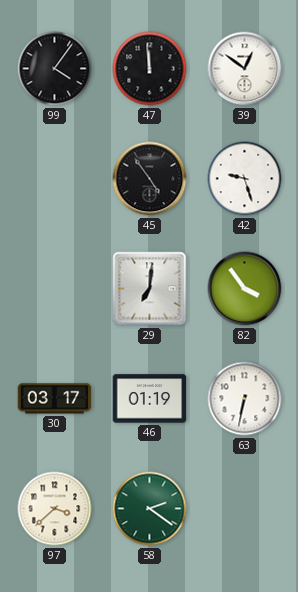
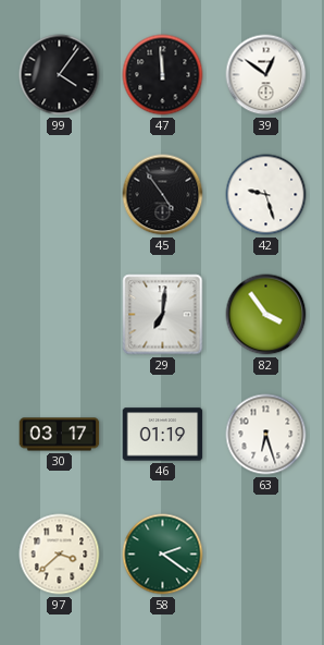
63: 6:32 -> 6:27 (266, 435)
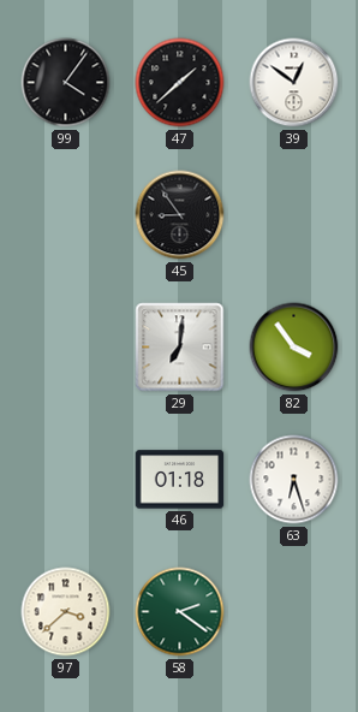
47: 11:59 -> 1:38 (180, 83)
45: 4:54 -> 8:54 (180, 215)
42: 9:27 -> none (266, 195)
30: 03:17 -> none (60, 435)
46: 01:19 -> 01:18 (180, 480)
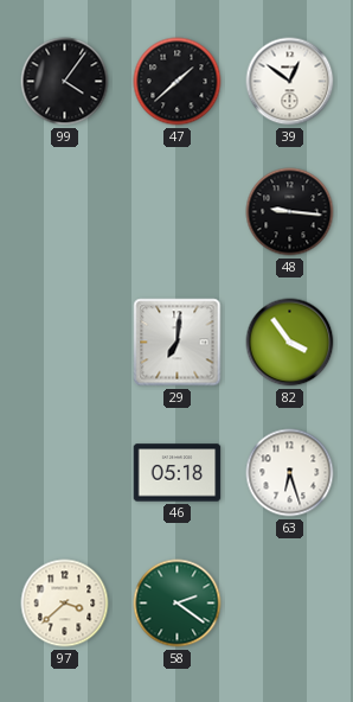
45: 8:54 -> none (180, 215)
48: none -> 9:16 (290, 212)
46: 01:18 -> 05:18 (178, 473)
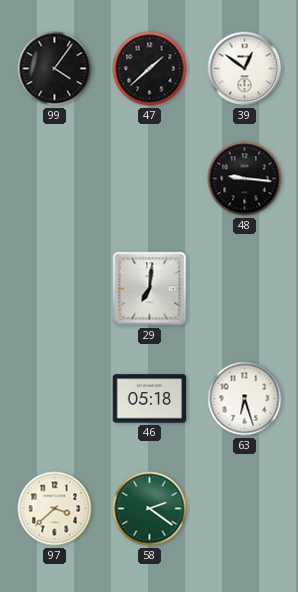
82: 3:54 -> none (290, 343)
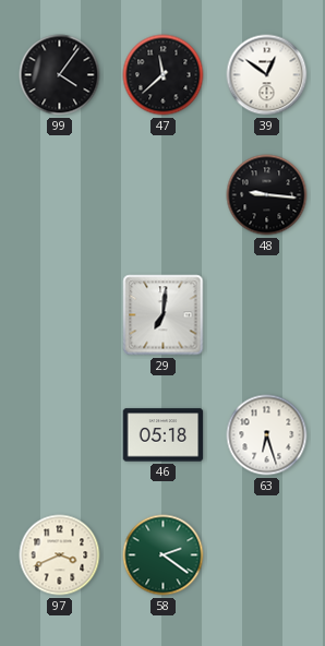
47: 1:38 -> 11:38 (164, 75)
97: 3:38 -> 3:41 (60, 555)
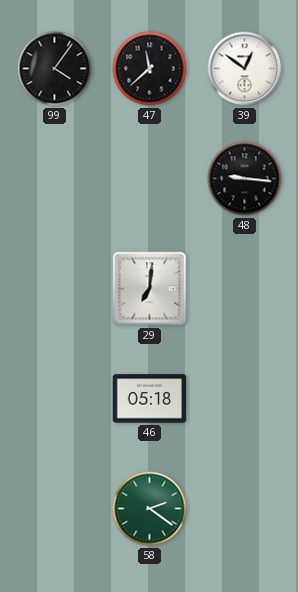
63: 6:27 -> none (267, 435)
97: 3:41 -> none (60, 555)
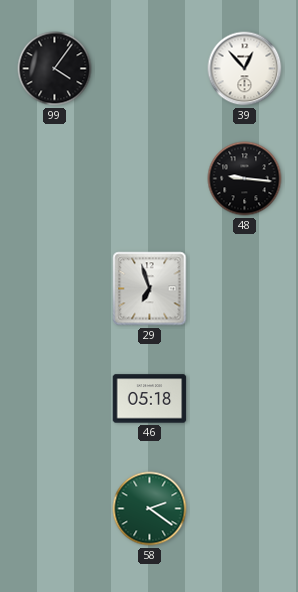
47: 11:38 -> none (150, 69)
39: 12:51 -> 12:53 (245, 69)
29: 7:01 -> 6:57 (150, 289)
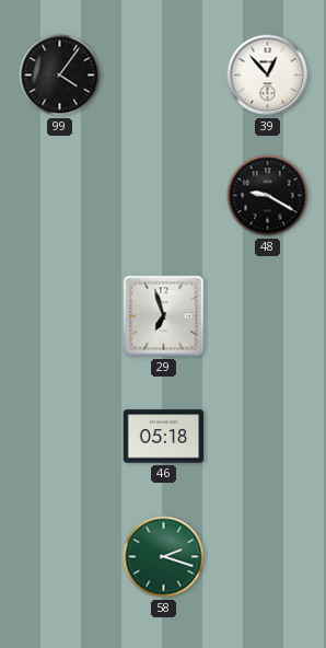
48: 9:16 -> 9:20 (268, 196)
58: 2:21 -> 2:18 (164, 557)
